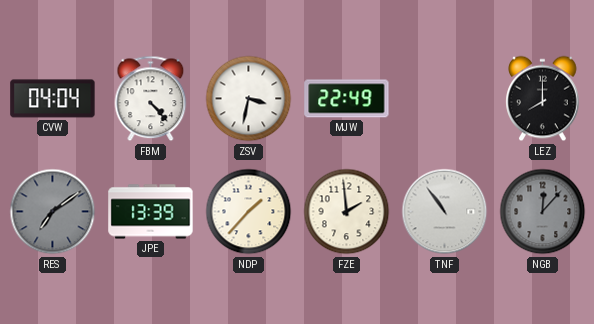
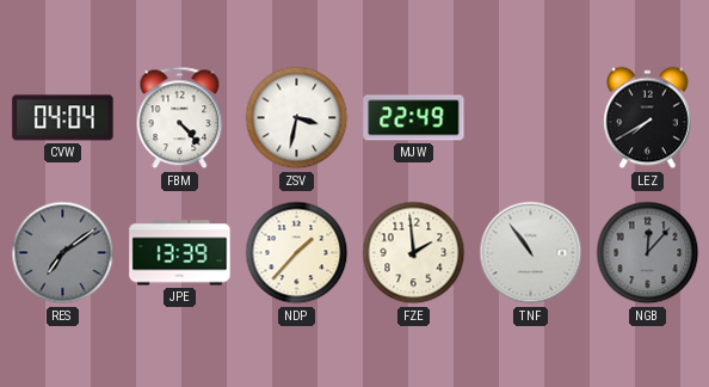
LEZ: 8:00 -> 7:40 (648, 118)
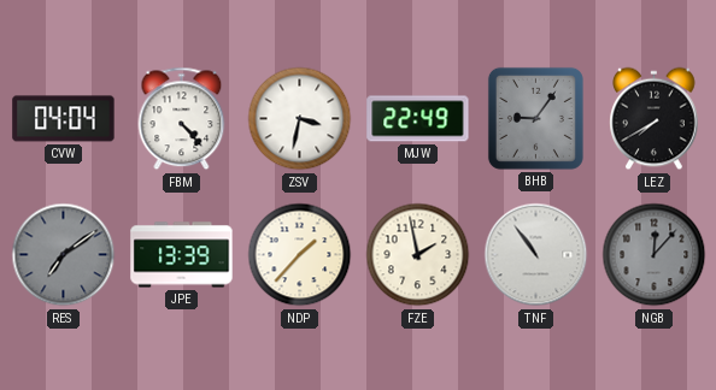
BHB: none -> 9:06 (535, 118)
FZE: 1:59 -> 1:58 (418, 255)
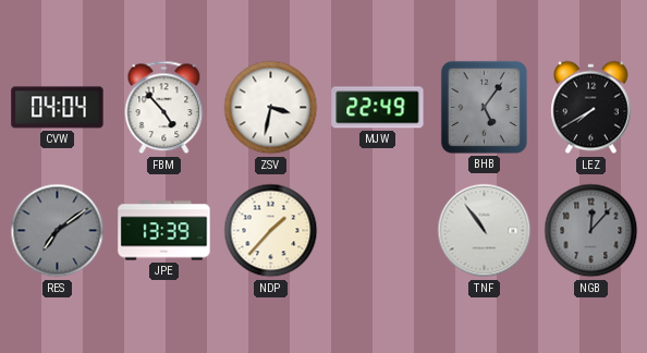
FBM: 4:23 -> 4:53 (164, 108)
BHB: 9:06 -> 5:06 (484, 107)
FZE: 1:58 -> none (418, 255)
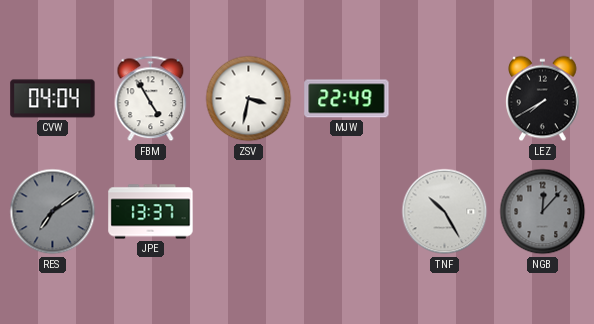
FBM: 4:53 -> 4:55 (151, 99)
BHB: 5:06 -> none (484, 107)
JPE: 13:39 -> 13:37 (151, 212)
NDP: 1:37 -> none (271, 231)
TNF: 10:54 -> 10:25 (445, 212)
